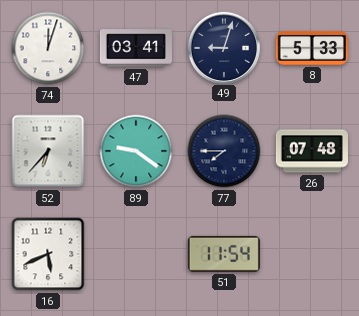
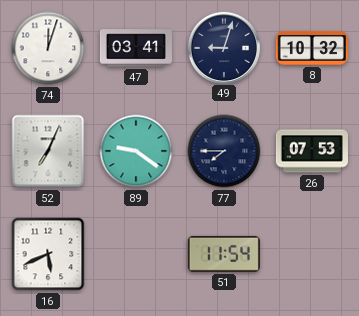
8: 5:33 -> 10:32 (312, 49)
52: 6:37 -> 7:04 (48, 151)
26: 07:48 -> 07:53 (312, 151)
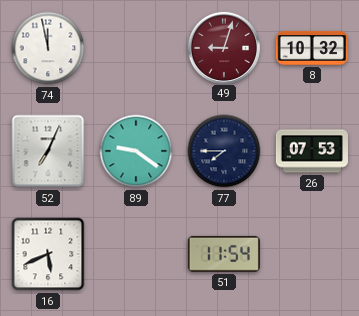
74: 12:03 -> 11:58 (48, 48)
47: 03:41 -> none (136, 48)
49 dial: navy -> burgundy (223, 47)
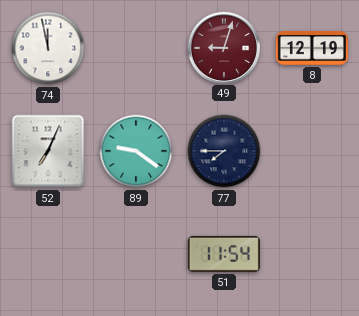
8: 10:32 -> 12:19 (312, 49)
26: 07:53 -> none (312, 151)
16: 5:41 -> none (48, 254)
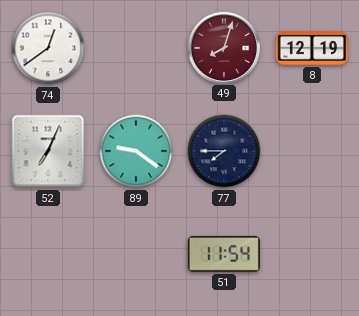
74: 11:58 -> 12:39 (48, 48)
49: 9:03 -> 8:03 (223, 47)
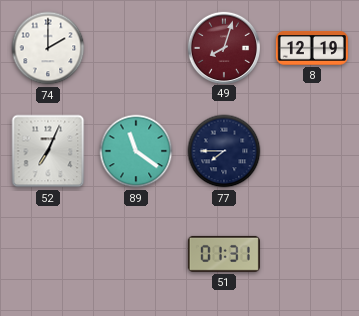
74: 12:39 -> 2:00 (48, 48)
89: 9:21 -> 11:21 (136, 151)
51: 11:54 -> 01:31 (224, 254)
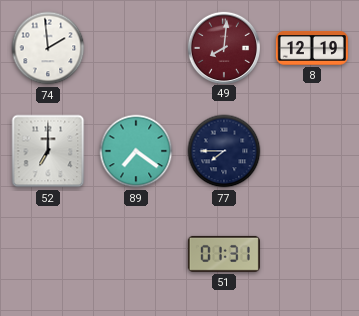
74: 2:00 -> 1:59 (48, 48)
49: 8:03 -> 8:01 (223, 47)
52: 7:04 -> 7:00 (48, 151)
89: 11:21 -> 7:21 (136, 151)
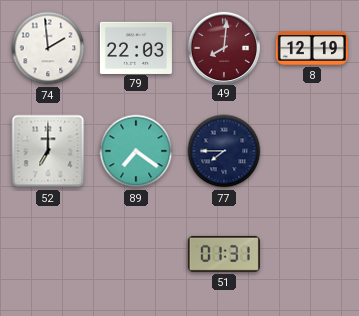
79: none -> 22:03 (136, 47)
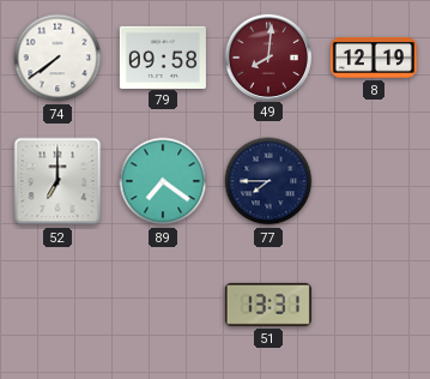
74: 1:59 -> 7:39 (57, 58)
79: 22:03 -> 09:58 (163, 56)
51: 01:31 -> 13:31 (268, 305)
